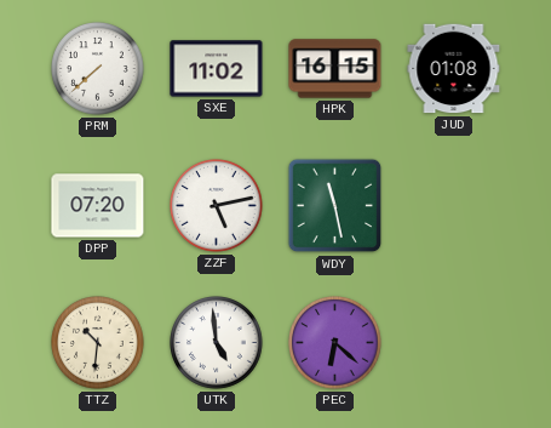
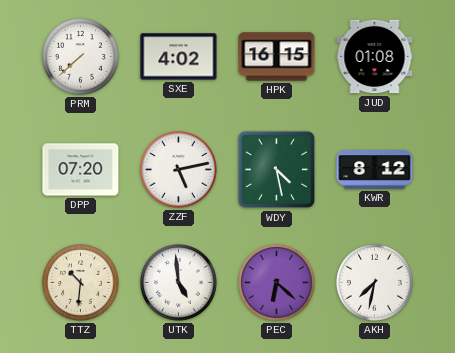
SXE: 11:02 -> 4:02 (179, 57)
WDY: 11:28 -> 4:28 (277, 170)
KWR: none -> 8:12 (375, 170)
AKH: none -> 7:32 (375, 283)
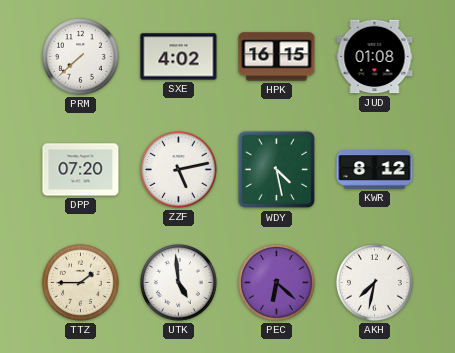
TTZ: 10:31 -> 1:45 (81, 283)
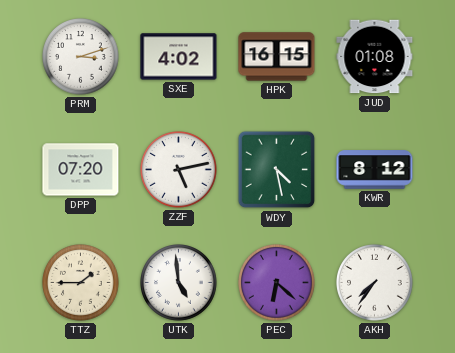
PRM: 7:38 -> 3:12 (81, 57)
AKH: 7:32 -> 7:36 (375, 283)
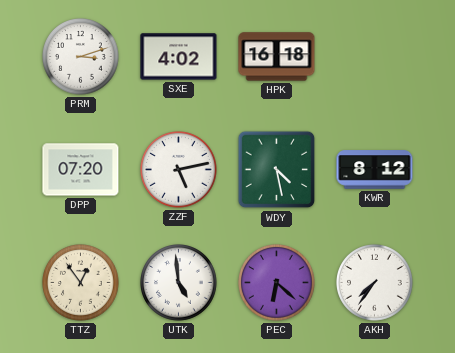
HPK: 16:15 -> 16:18 (277, 57)
JUD: 01:08 -> none (375, 57)
TTZ: 1:45 -> 12:54 (81, 283)
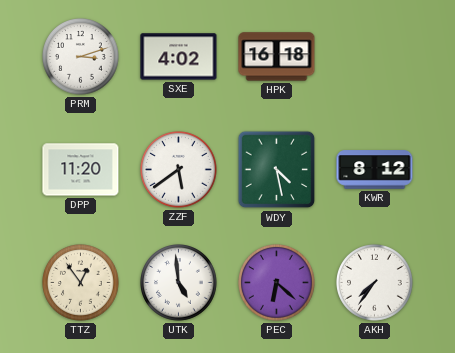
DPP: 07:20 -> 11:20 (81, 170)
ZZF: 5:13 -> 5:39 (179, 170)
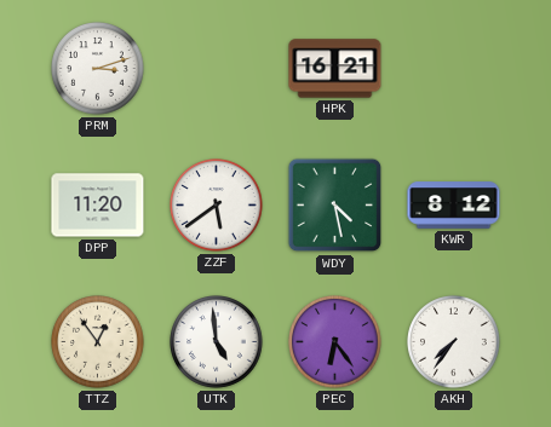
SXE: 4:02 -> none (179, 57)
HPK: 16:18 -> 16:21 (335, 69)
PEC: 6:22 -> 6:24 (335, 342)
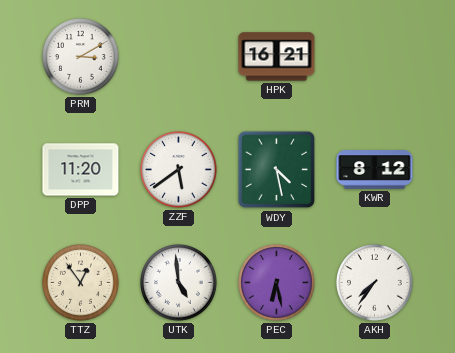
PRM: 3:12 -> 3:10 (81, 57)
PEC: 6:24 -> 6:28 (277, 283)
